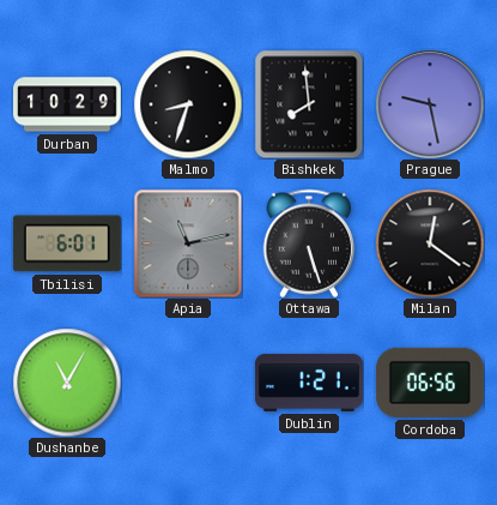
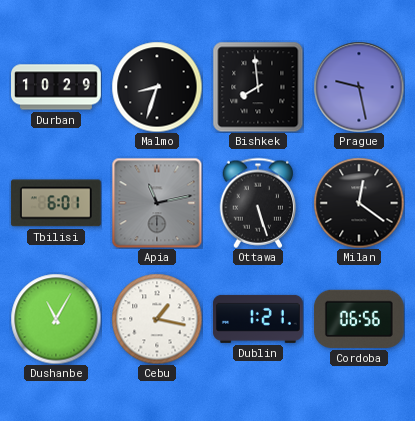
Cebu: none -> 1:17 (157, 319)
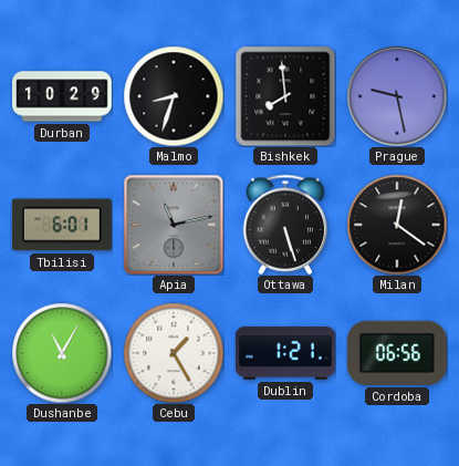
Cebu: 1:17 -> 1:25 (174, 353)
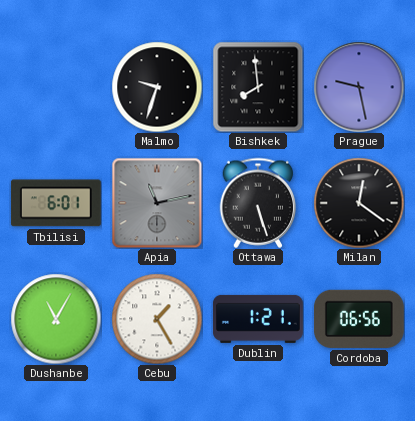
Durban: 10:29 -> none (63, 96)
Malmo: 8:33 -> 9:33 (157, 87)
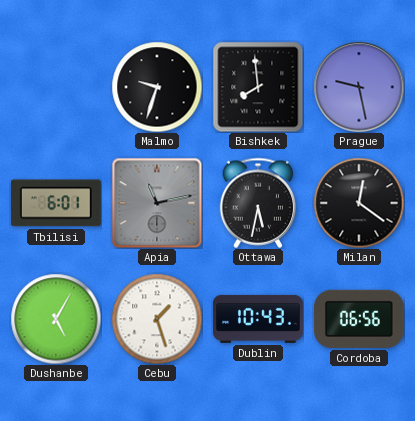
Ottawa: 5:27 -> 5:32 (258, 203)
Dushanbe: 11:05 -> 5:05 (56, 319)
Cebu: 1:25 -> 1:27 (157, 319)
Dublin: 1:21 -> 10:43 (258, 319)
